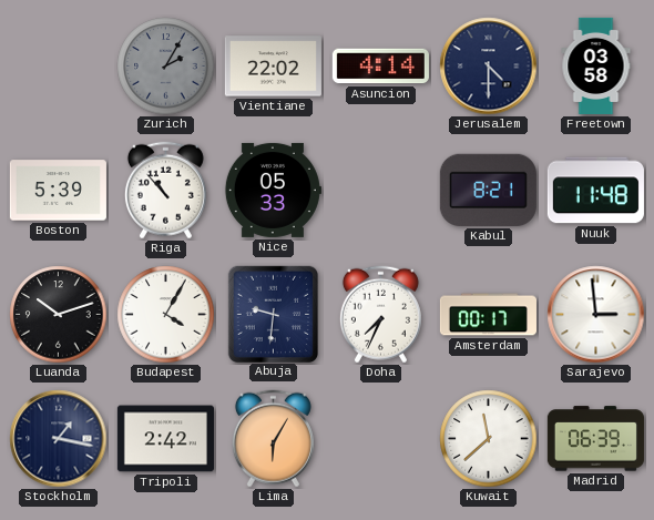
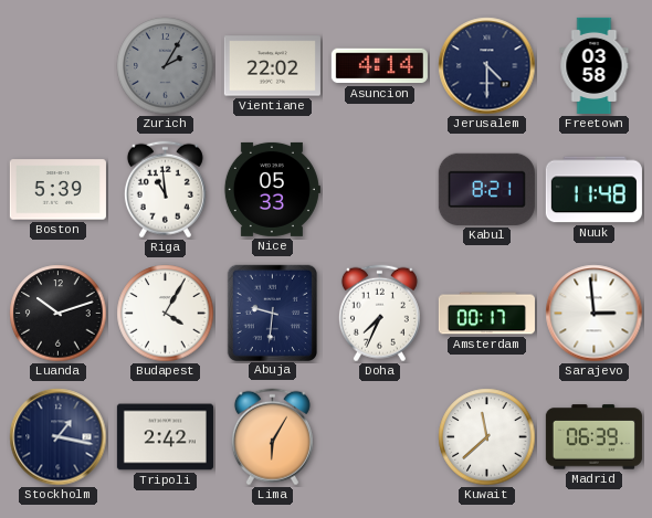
Riga: 10:53 -> 10:59 (165, 190)
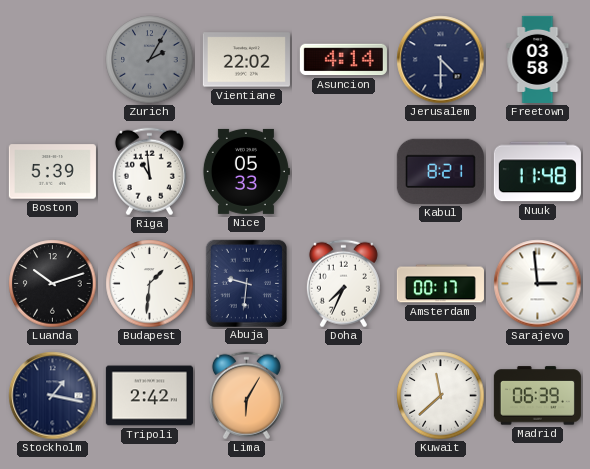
Budapest: 4:05 -> 1:31 (150, 284)
